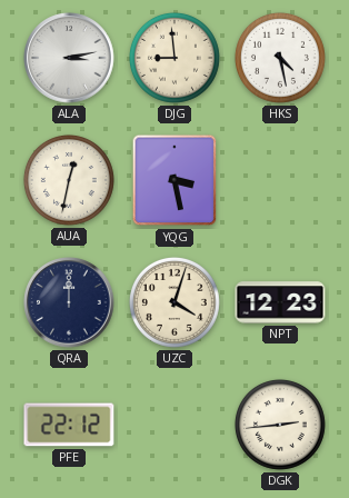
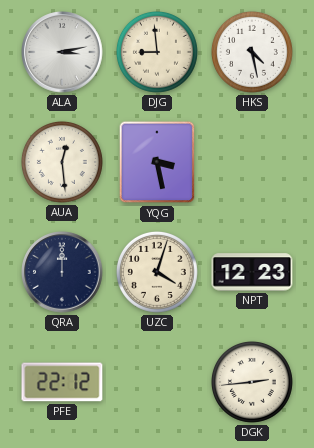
AUA: 12:32 -> 12:29 (62, 162)
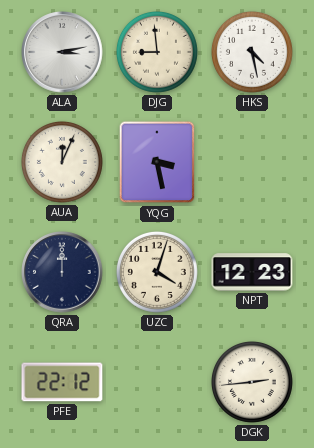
AUA: 12:29 -> 12:04 (62, 162)
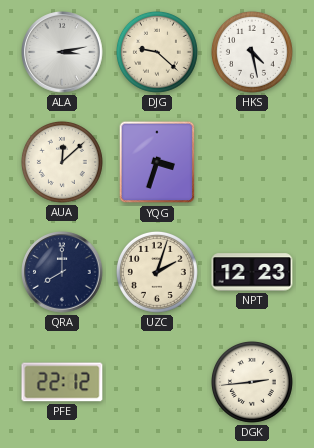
DJG: 8:59 -> 9:22 (157, 52)
AUA: 12:04 -> 12:08 (62, 162)
YQG: 3:28 -> 3:33 (157, 162)
QRA: 12:00 -> 8:00 (62, 272)
UZC: 4:03 -> 2:03 (157, 272)
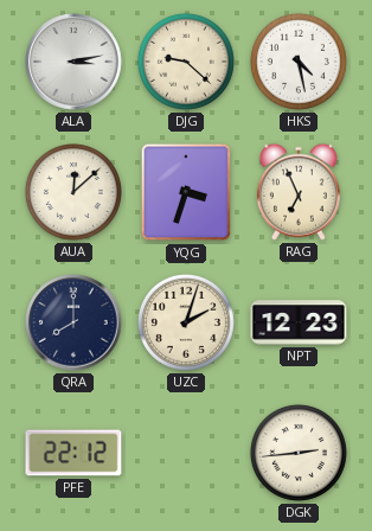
RAG: none -> 6:56 (299, 192)
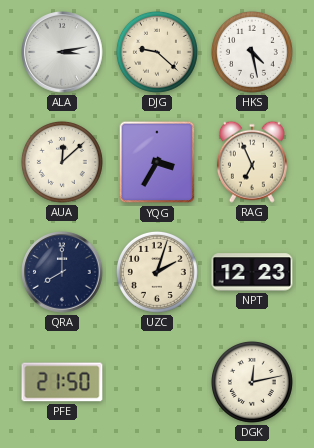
YQG: 3:33 -> 3:35 (157, 162)
PFE: 22:12 -> 21:50 (62, 382)
DGK: 2:44 -> 12:13 (252, 382)
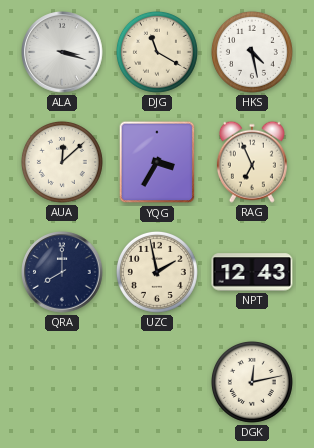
ALA: 3:13 -> 3:18 (62, 52)
DJG: 9:22 -> 11:20 (157, 52)
UZC: 2:03 -> 1:58 (157, 272)
NPT: 12:23 -> 12:43 (252, 272)
PFE: 21:50 -> none (62, 382)
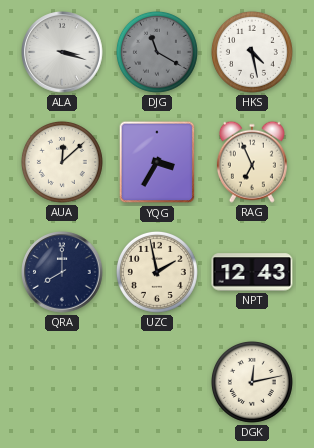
DJG dial: cream -> grey (157, 52)
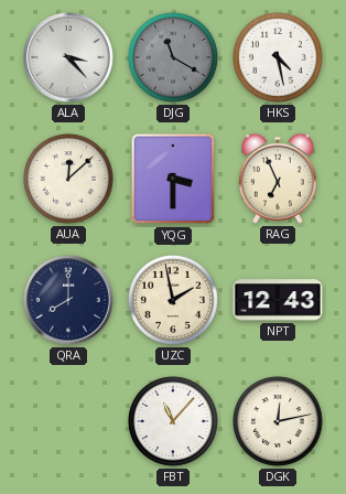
ALA: 3:18 -> 3:23 (68, 57)
YQG: 3:35 -> 3:30 (173, 179)
FBT: none -> 11:07 (173, 421)
